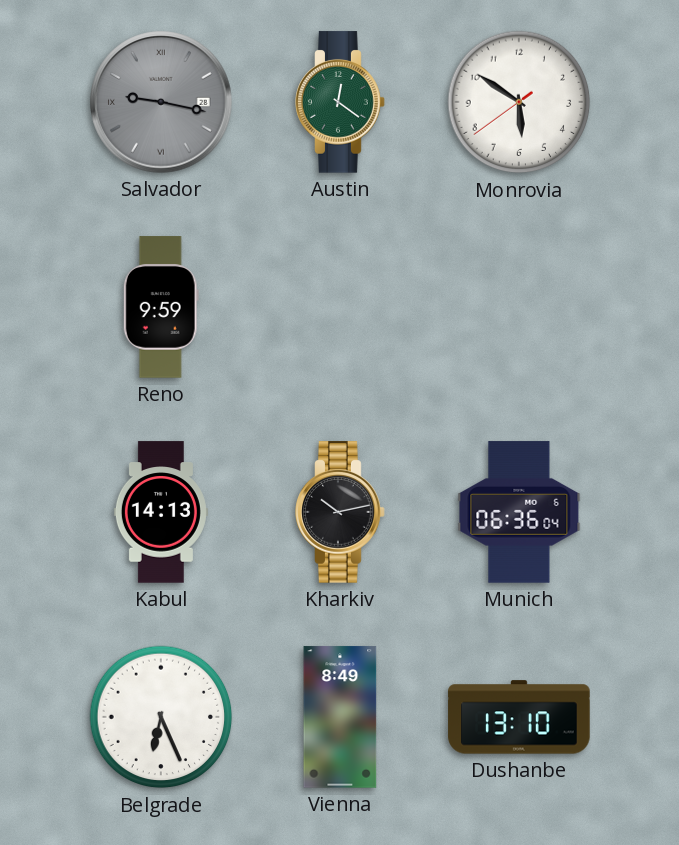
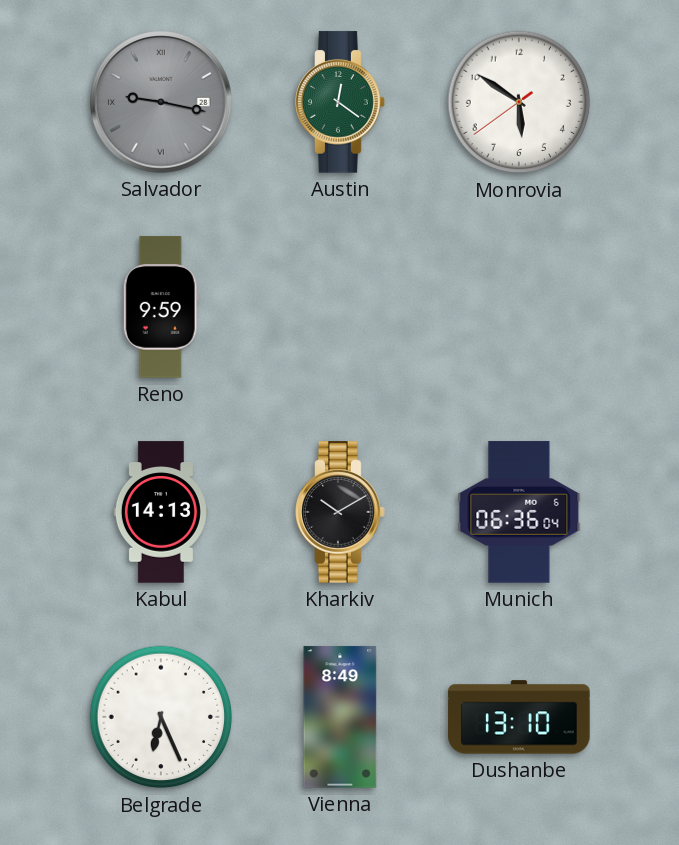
Kharkiv: 10:13 -> 10:10 (340, 512)
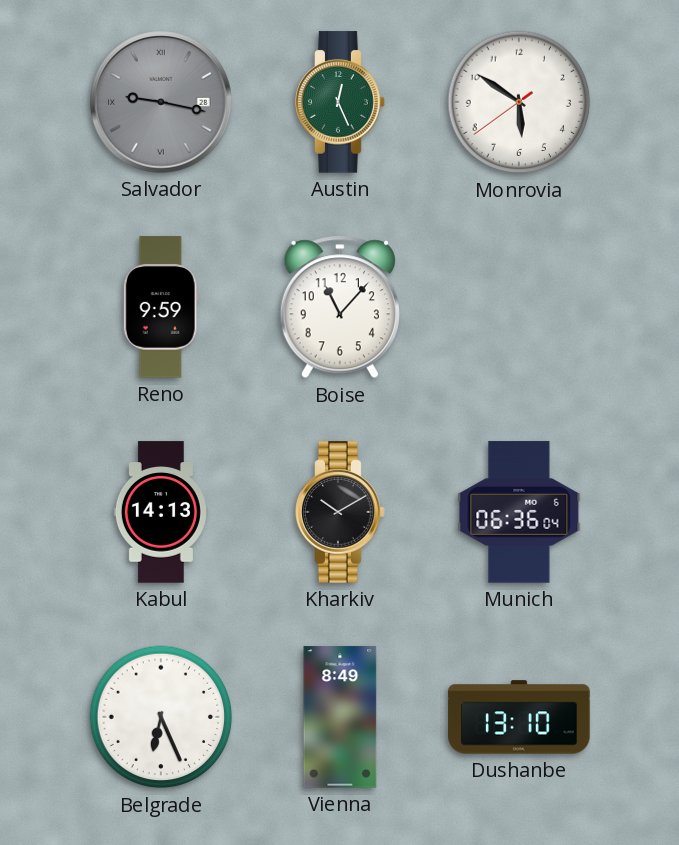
Austin: 12:21 -> 12:26 (340, 102)
Boise: none -> 11:07 (340, 307)
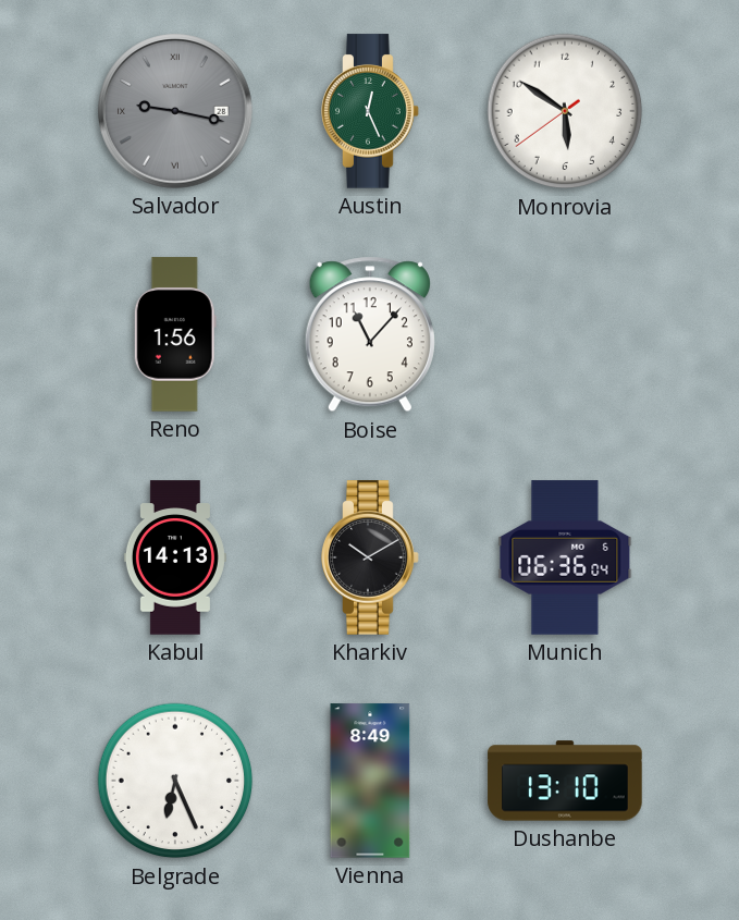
Reno: 9:59 -> 1:56 (175, 334)
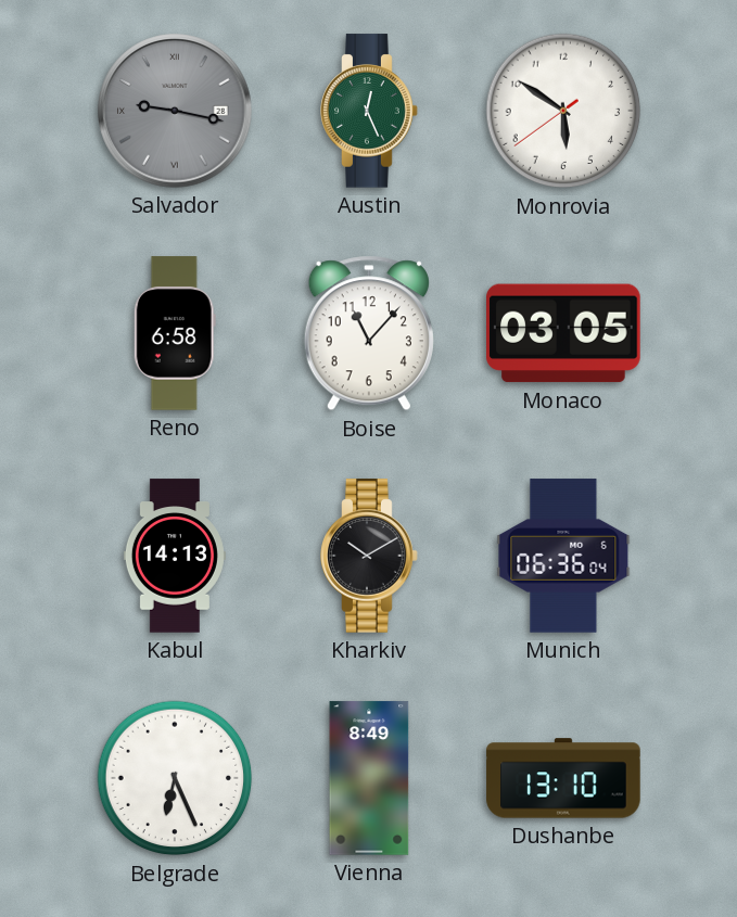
Reno: 1:56 -> 6:58 (175, 333)
Monaco: none -> 03:05 (563, 333)
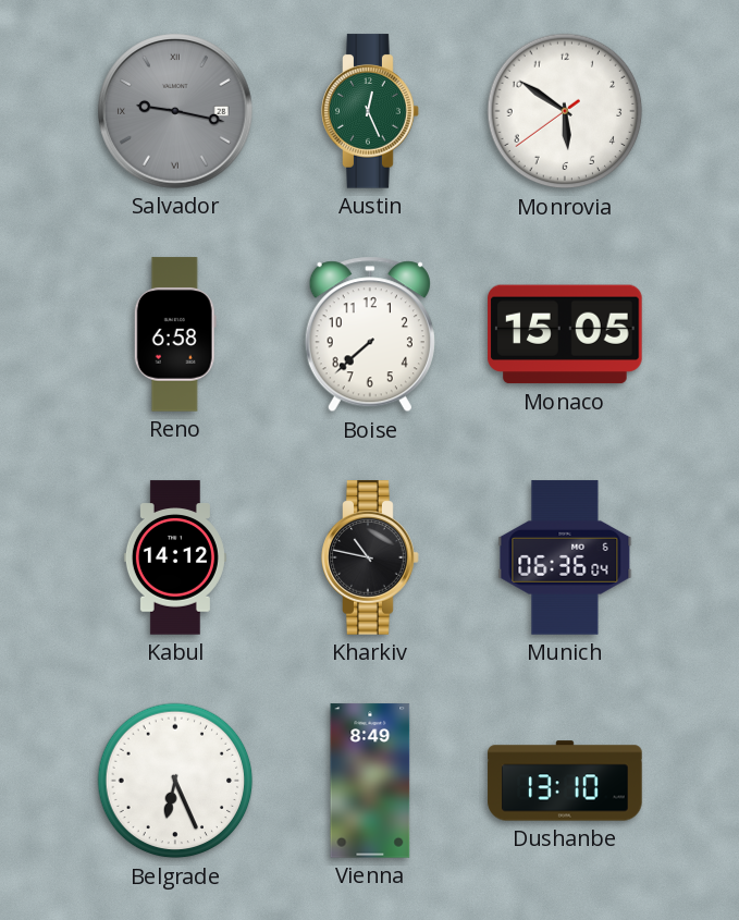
Boise: 11:07 -> 7:38 (370, 334)
Monaco: 03:05 -> 15:05 (565, 334)
Kabul: 14:13 -> 14:12 (175, 557)
Kharkiv: 10:10 -> 10:47 (370, 557)
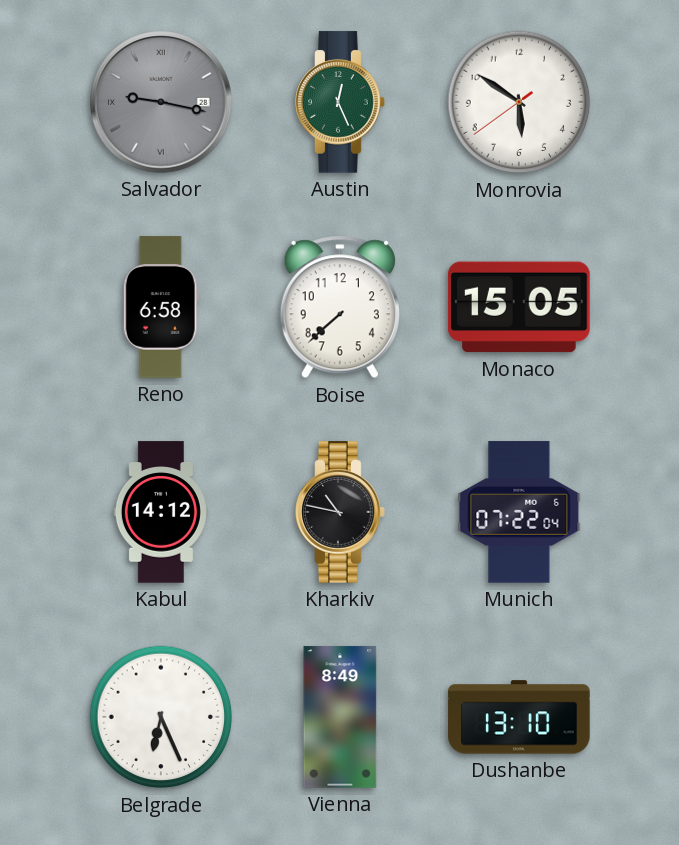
Munich: 06:36 -> 07:22 (519, 512)
